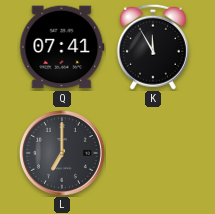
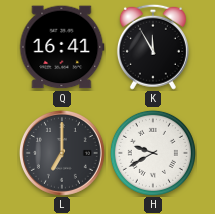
Q: 07:41 -> 16:41 (62, 47)
H: none -> 9:40 (153, 153)
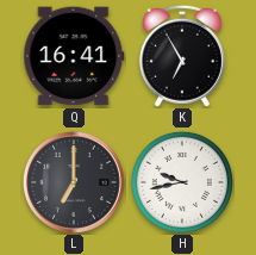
K: 11:55 -> 6:55 (182, 56)
H: 9:40 -> 9:43 (182, 182)
